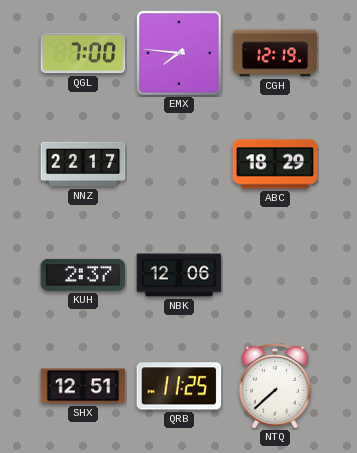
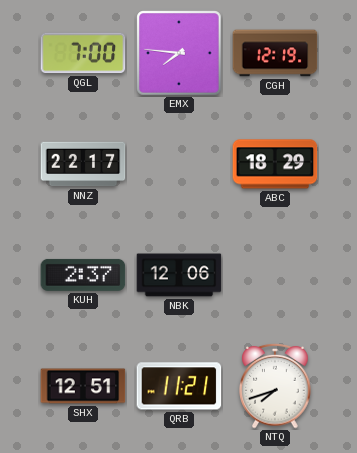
QRB: 11:25 -> 11:21 (179, 386)
NTQ: 7:38 -> 7:42 (275, 386)
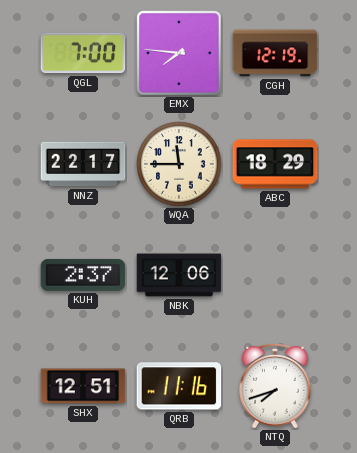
WQA: none -> 11:45 (179, 164)
QRB: 11:21 -> 11:16 (179, 386)
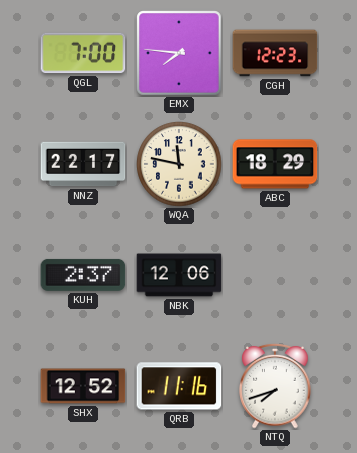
CGH: 12:19 -> 12:23 (275, 53)
WQA: 11:45 -> 11:47 (179, 164)
SHX: 12:51 -> 12:52 (83, 386)
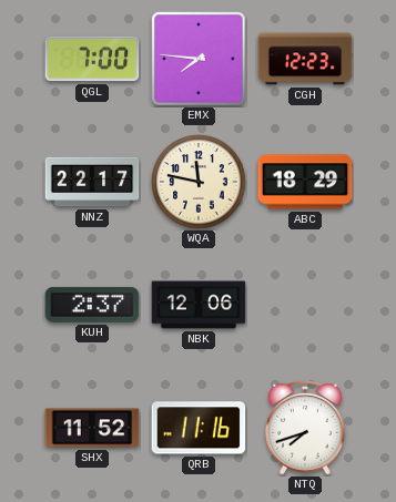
SHX: 12:52 -> 11:52 (92, 428)
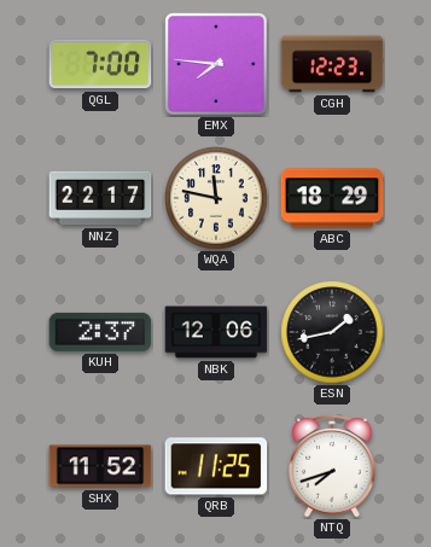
ESN: none -> 1:43 (332, 332)
QRB: 11:16 -> 11:25 (216, 466)
